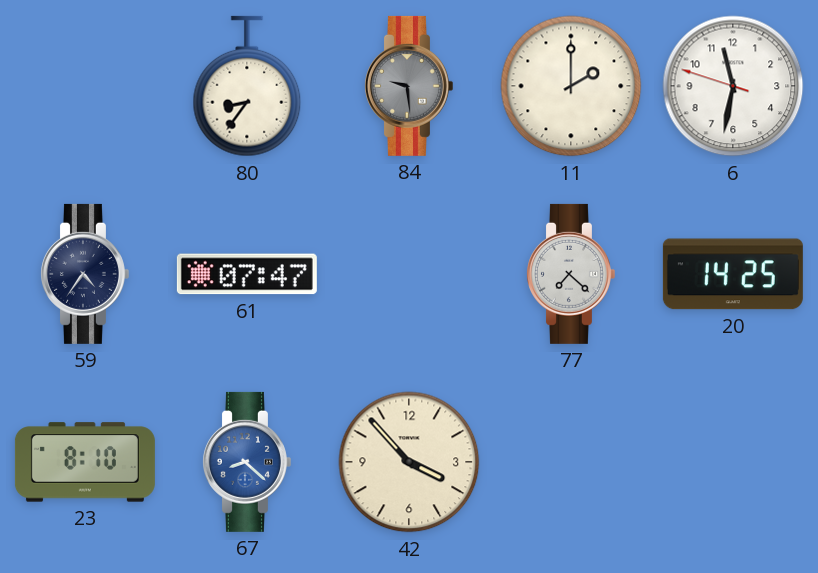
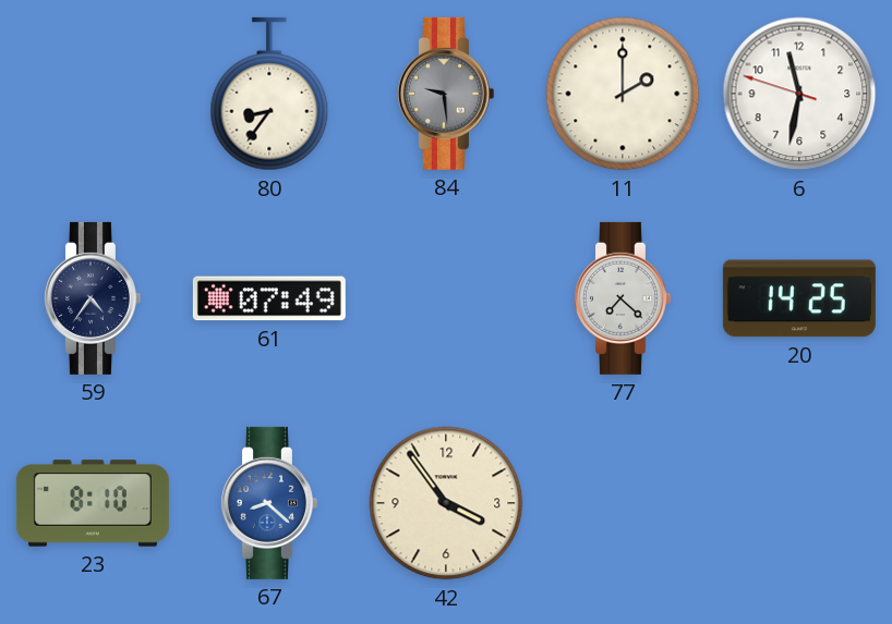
61: 07:47 -> 07:49 (269, 298)
42: 3:53 -> 3:54 (446, 503)
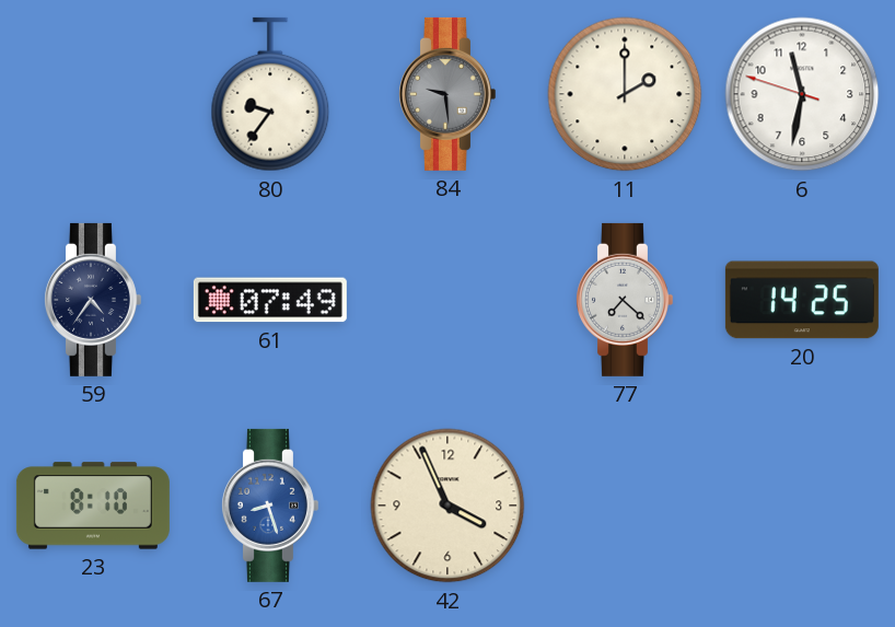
80: 8:36 -> 9:36 (270, 94)
67: 8:22 -> 8:27 (269, 506)
42: 3:54 -> 3:56 (447, 506)
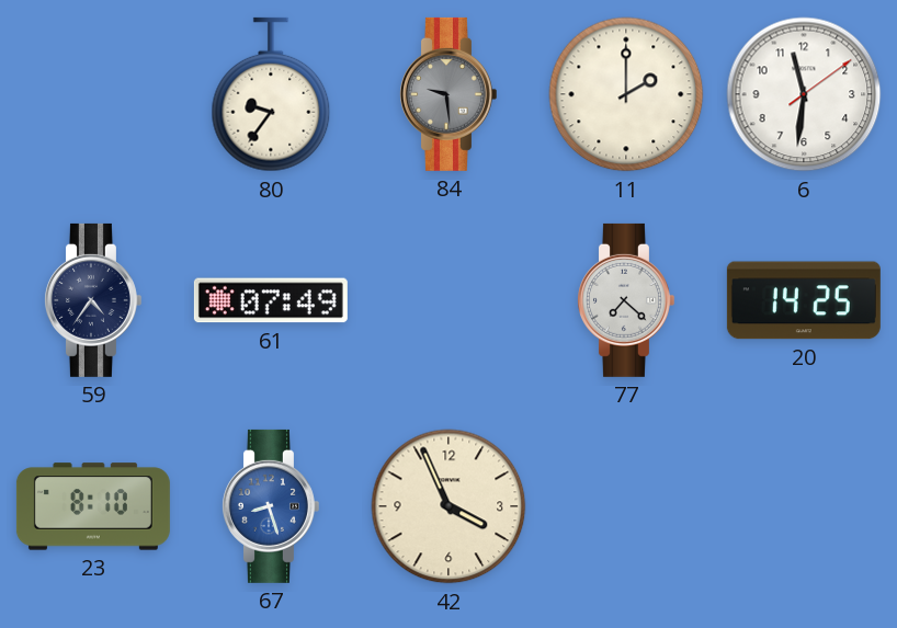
6: 11:31:48 -> 11:31:09 (804, 94)
